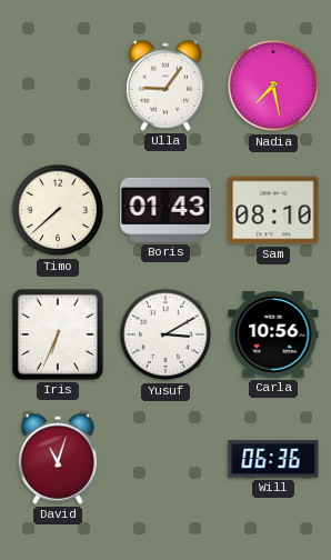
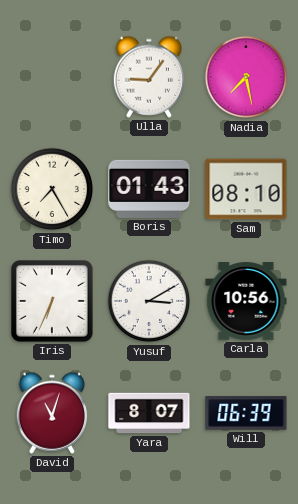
Timo: 7:38 -> 7:25 (52, 189)
Yara: none -> 8:07 (149, 413)
Will: 06:36 -> 06:39 (246, 413)
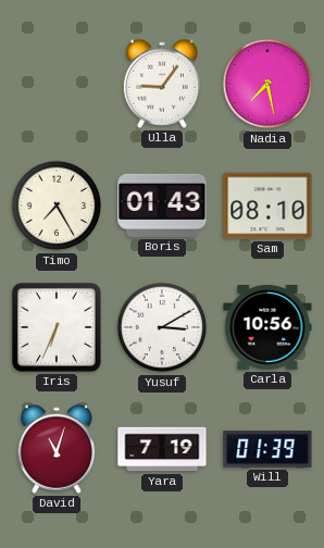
Yara: 8:07 -> 7:19 (162, 449)
Will: 06:39 -> 01:39 (267, 449)
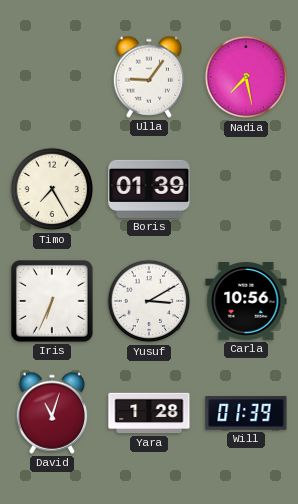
Boris: 01:43 -> 01:39 (149, 189)
Sam: 08:10 -> none (267, 205)
Yara: 7:19 -> 1:28 (149, 413)
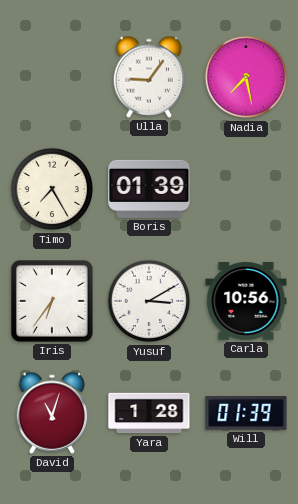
Iris: 6:34 -> 6:36 (53, 302)
